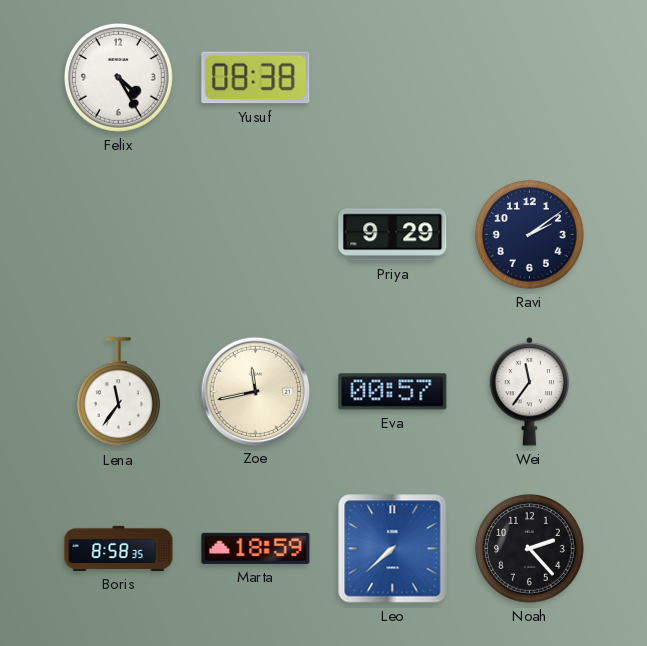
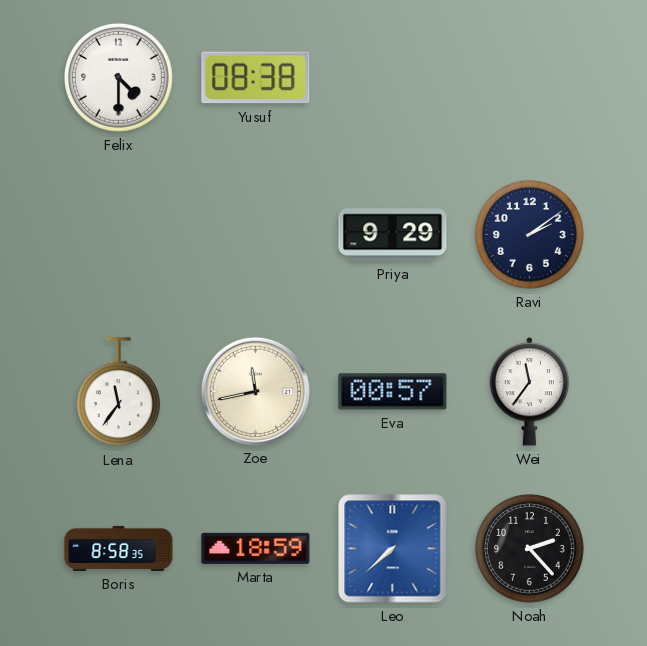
Felix: 4:25 -> 4:30 (119, 78)
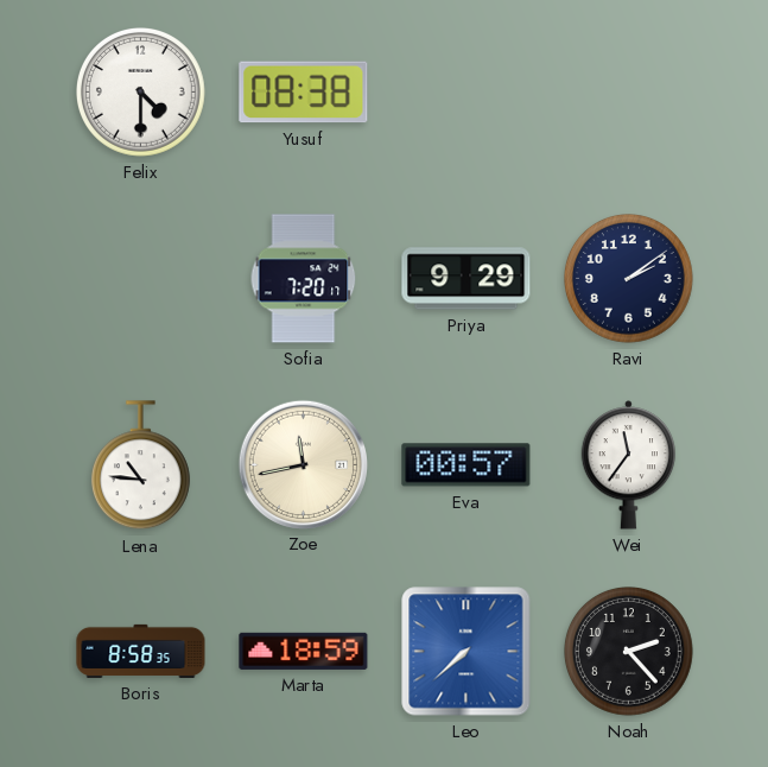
Sofia: none -> 7:20 (304, 279)
Lena: 11:36 -> 10:46 (140, 465)
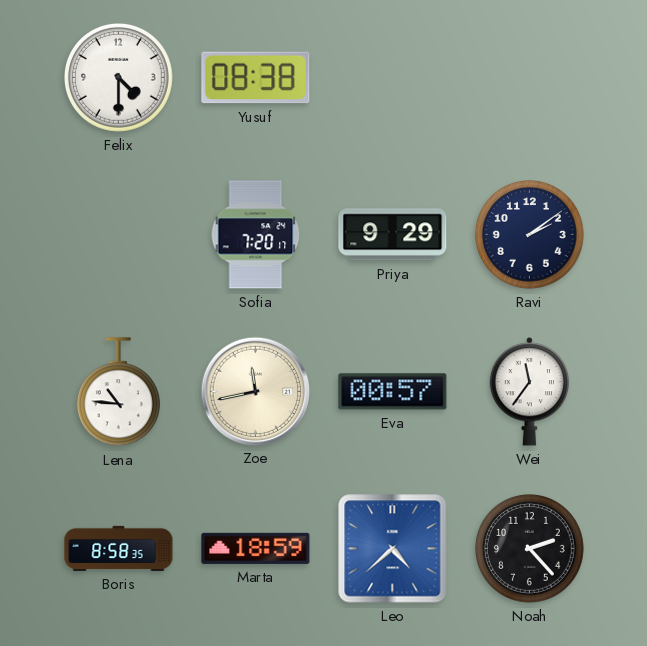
Leo: 7:38 -> 4:38 (393, 549)
